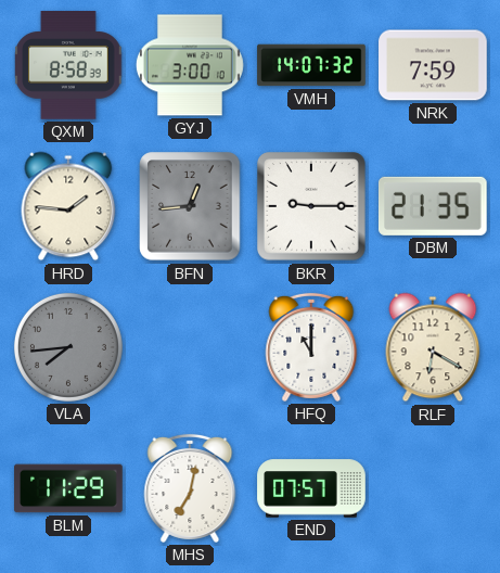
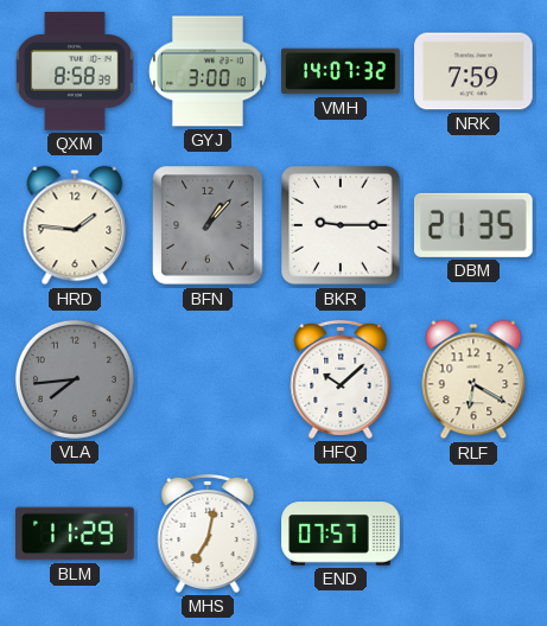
BFN: 12:44 -> 1:07 (208, 225)
HFQ: 11:00 -> 10:08 (341, 379)
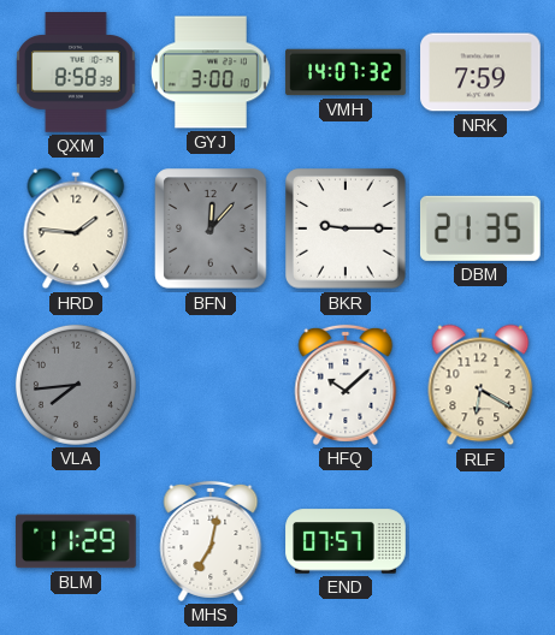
BFN: 1:07 -> 12:07 (211, 229)
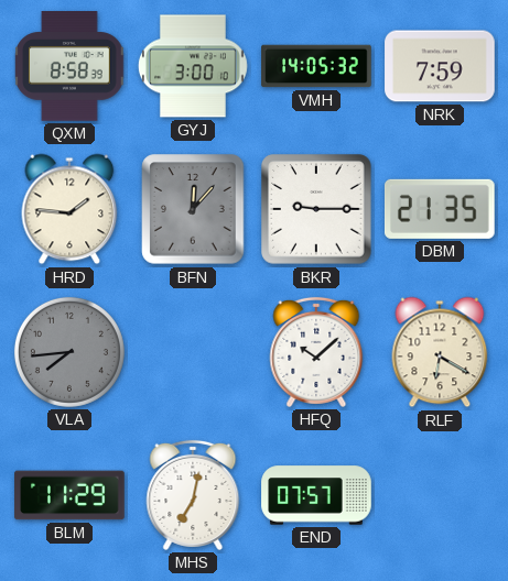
VMH: 14:07 -> 14:05 (316, 66)
